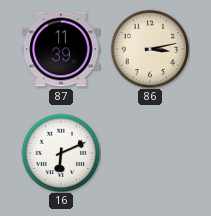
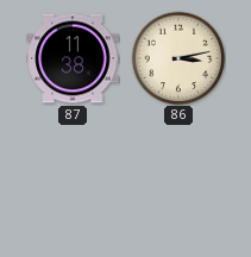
87: 11:39 -> 11:38 (73, 58)
16: 6:11 -> none (61, 153)
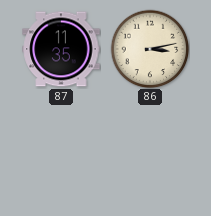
87: 11:38 -> 11:35 (61, 49)
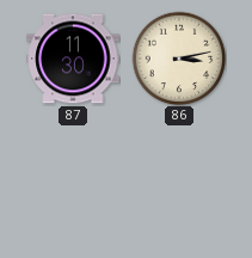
87: 11:35 -> 11:30 (73, 59)
